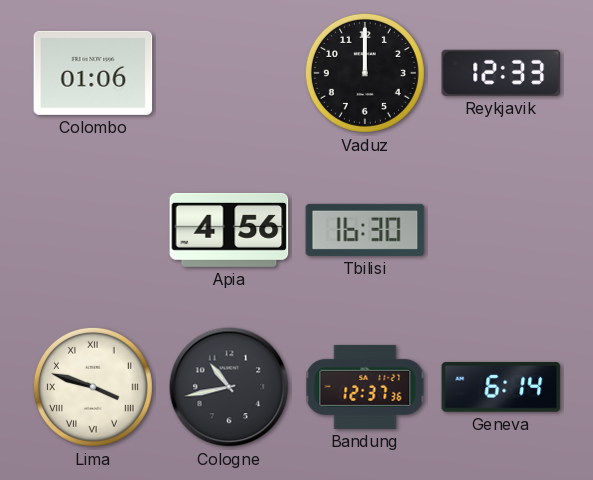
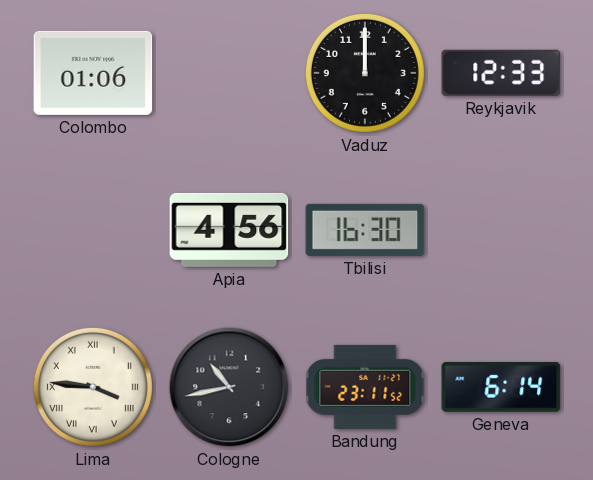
Lima: 3:48 -> 3:46 (93, 387)
Bandung: 12:37 -> 23:11 (365, 387)
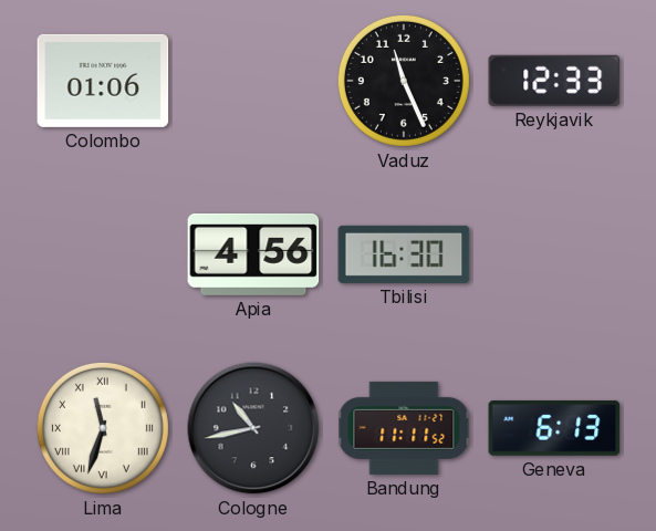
Vaduz: 12:00 -> 11:26 (404, 81)
Lima: 3:46 -> 11:33 (103, 428)
Bandung: 23:11 -> 11:11 (404, 428)
Geneva: 6:14 -> 6:13 (554, 428)
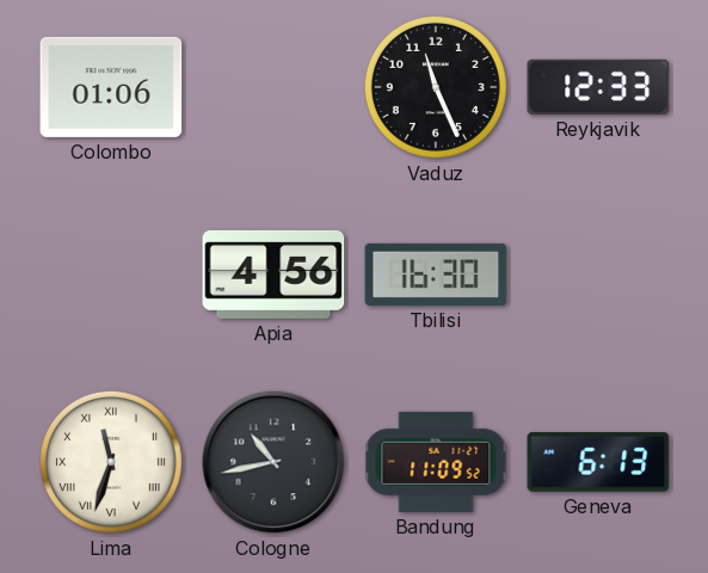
Bandung: 11:11 -> 11:09 (436, 462)
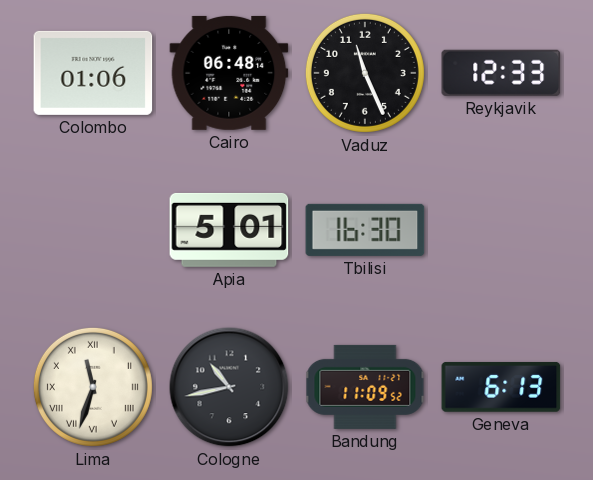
Cairo: none -> 06:48 (229, 73)
Apia: 4:56 -> 5:01 (229, 230)
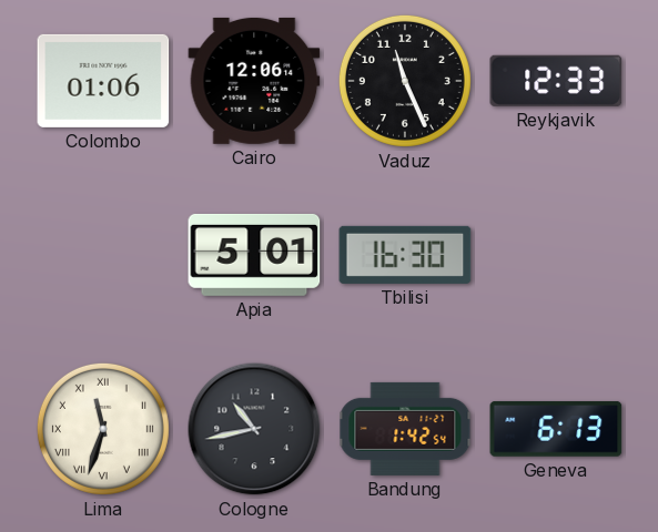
Cairo: 06:48 -> 12:06 (254, 81)
Bandung: 11:09 -> 1:42 (405, 429)
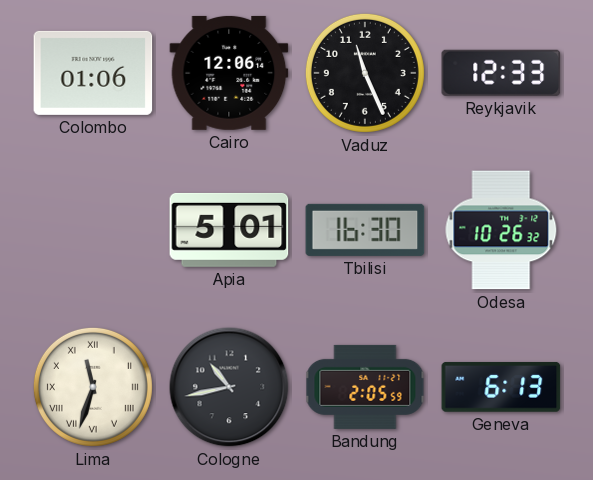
Odesa: none -> 10:26 (501, 230)
Bandung: 1:42 -> 2:05 (365, 387)
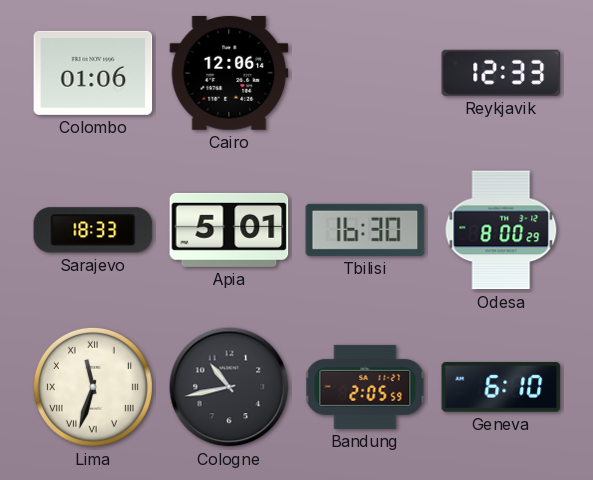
Vaduz: 11:26 -> none (365, 73)
Sarajevo: none -> 18:33 (93, 230)
Odesa: 10:26 -> 8:00 (501, 230)
Geneva: 6:13 -> 6:10 (501, 387)
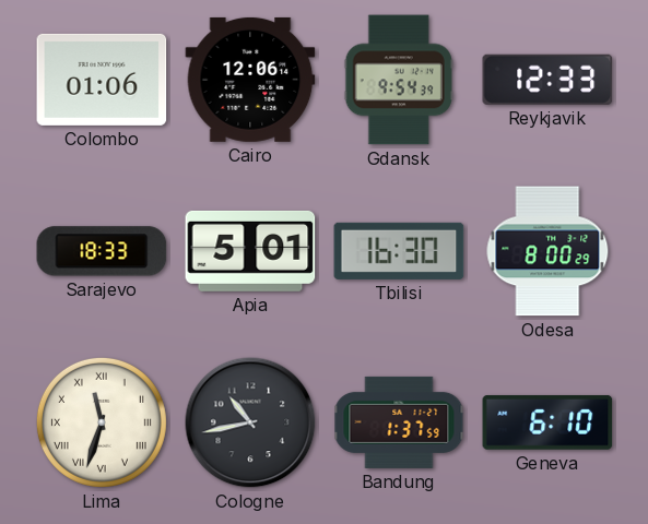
Gdansk: none -> 9:54 (399, 80)
Bandung: 2:05 -> 1:37 (399, 422)
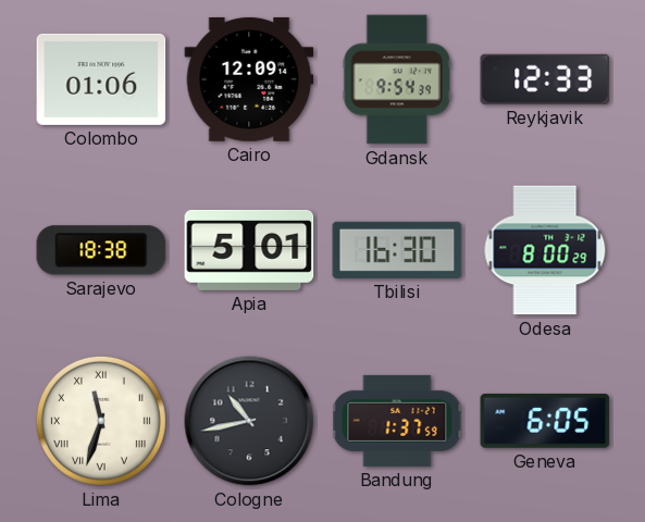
Cairo: 12:06 -> 12:09 (249, 79)
Sarajevo: 18:33 -> 18:38 (101, 250)
Geneva: 6:10 -> 6:05 (545, 421)
